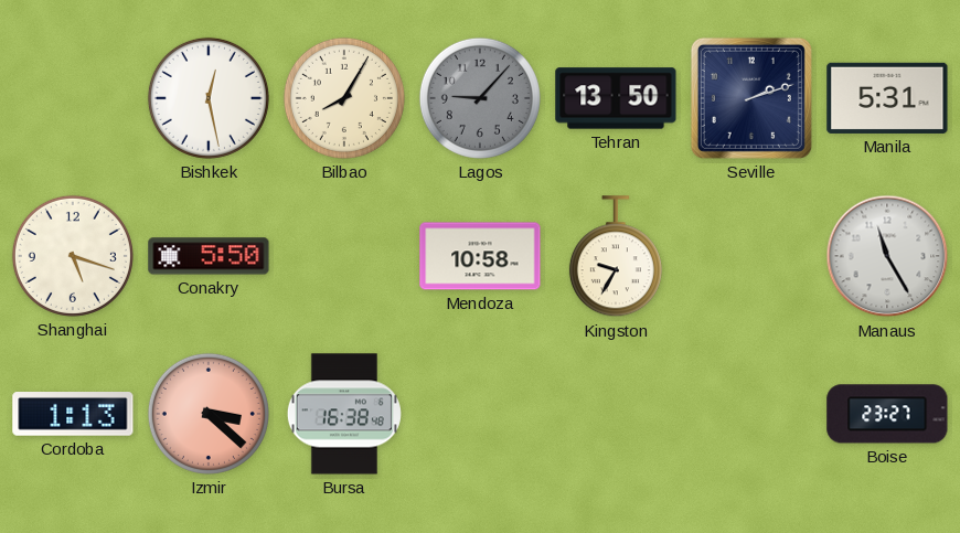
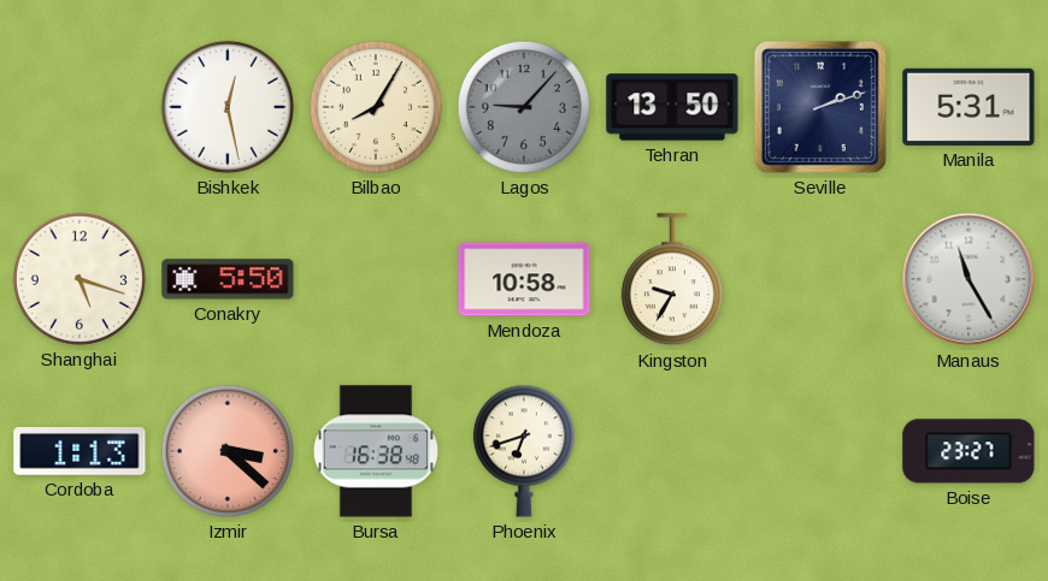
Phoenix: none -> 6:42 (524, 451)
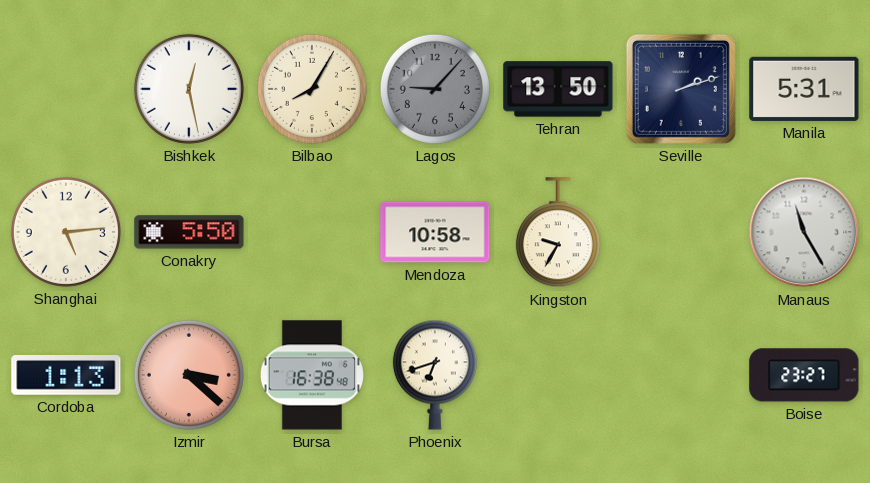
Shanghai: 5:18 -> 5:14 (66, 232)
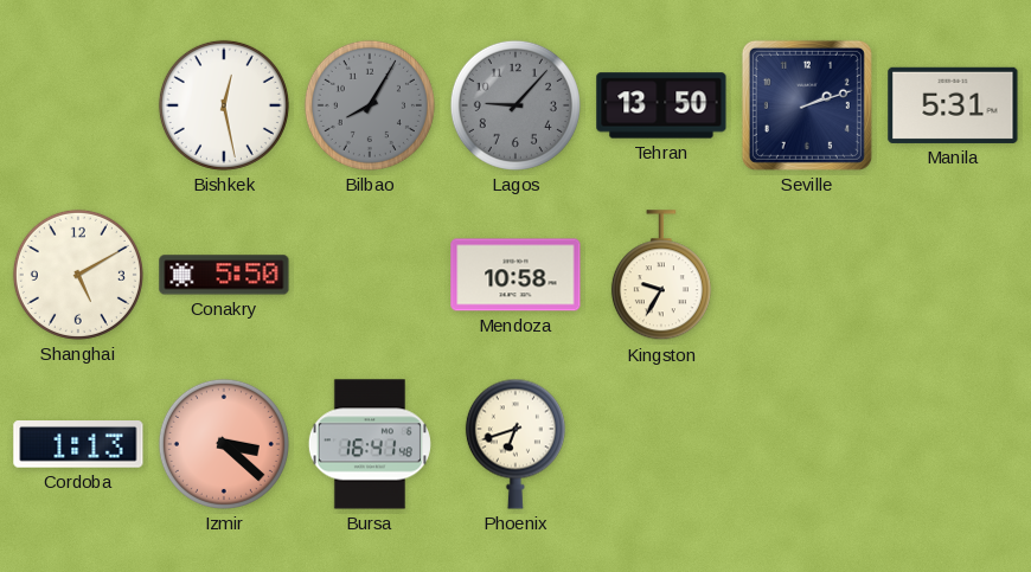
Bilbao dial: cream -> grey (370, 105)
Shanghai: 5:14 -> 5:10 (78, 275)
Manaus: 11:25 -> none (804, 232)
Bursa: 16:38 -> 16:41 (370, 444)
Boise: 23:27 -> none (804, 375)
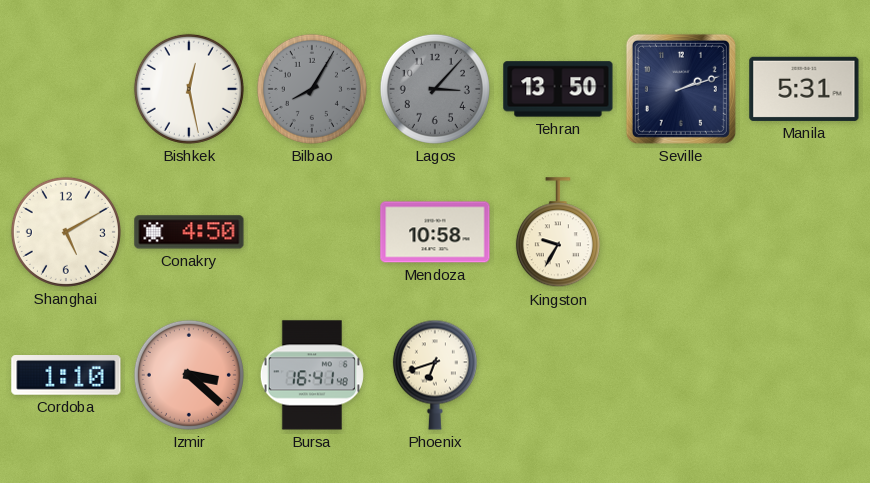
Lagos: 9:07 -> 3:07 (435, 89)
Conakry: 5:50 -> 4:50 (189, 232)
Cordoba: 1:13 -> 1:10 (66, 376)
